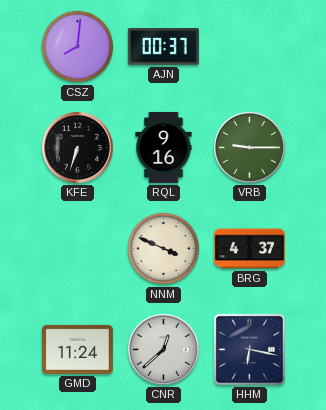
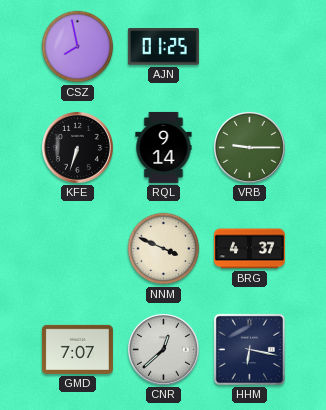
CSZ: 8:01 -> 7:58 (78, 47)
AJN: 00:37 -> 01:25 (163, 47)
RQL: 9:16 -> 9:14 (164, 147)
GMD: 11:24 -> 7:07 (77, 349)
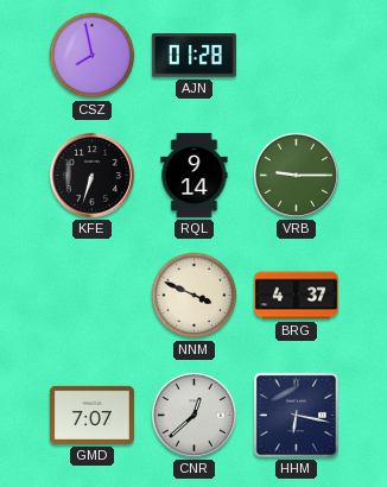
AJN: 01:25 -> 01:28 (193, 56)
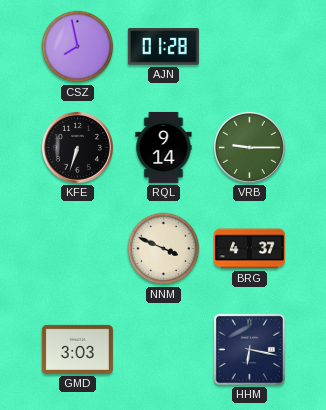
GMD: 7:07 -> 3:03 (77, 349)
CNR: 12:38 -> none (193, 415)
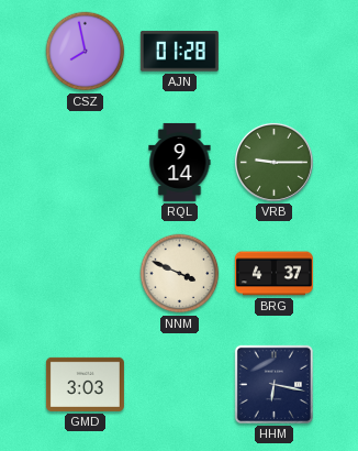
KFE: 6:33 -> none (77, 147)
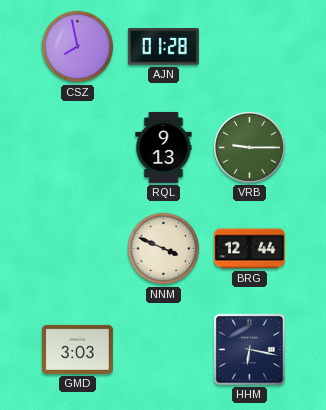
RQL: 9:14 -> 9:13 (164, 147)
BRG: 4:37 -> 12:44 (249, 249)
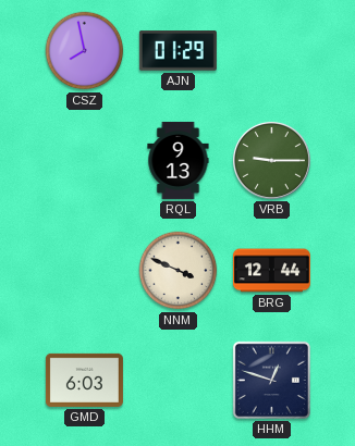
AJN: 01:28 -> 01:29 (177, 51)
GMD: 3:03 -> 6:03 (84, 380)
HHM: 6:17 -> 12:48 (271, 380)
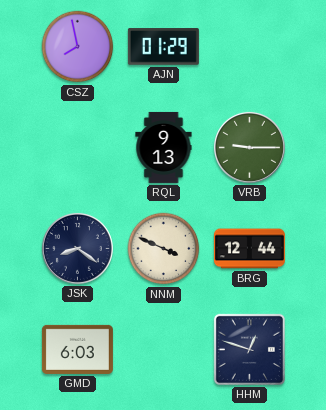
JSK: none -> 8:21 (77, 248)
